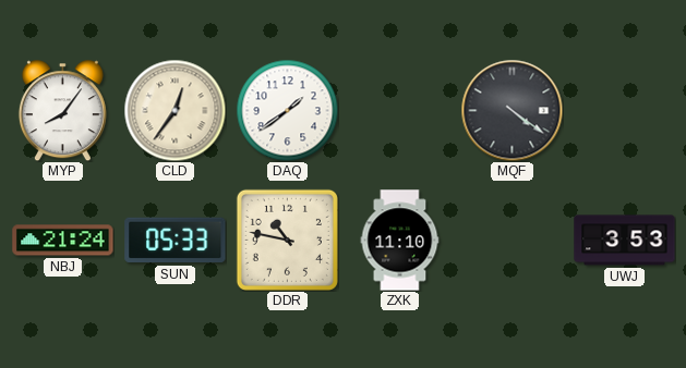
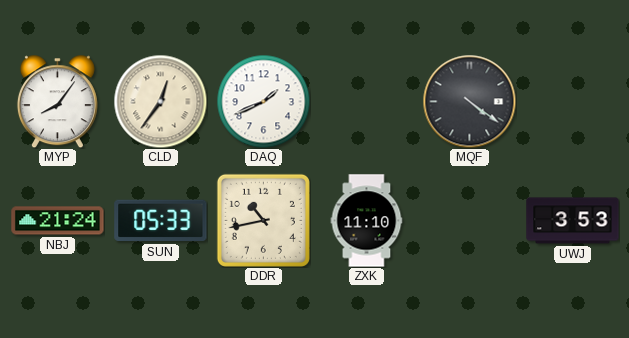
DAQ: 1:39 -> 1:41 (263, 101)
DDR: 10:47 -> 10:43 (263, 220)
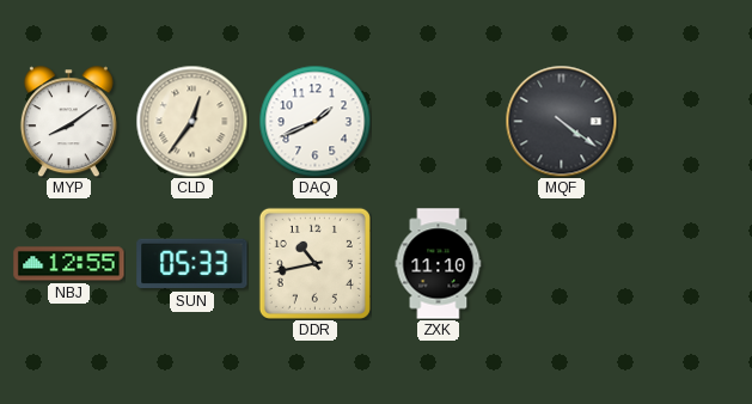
MYP: 8:06 -> 8:09 (68, 121)
NBJ: 21:24 -> 12:55 (69, 264)
UWJ: 3:53 -> none (573, 221)
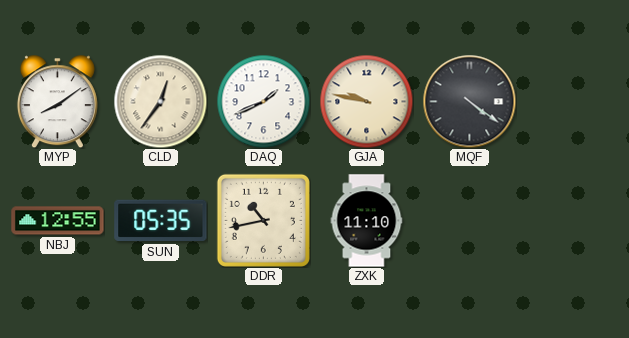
GJA: none -> 9:47 (366, 101)
SUN: 05:33 -> 05:35 (161, 221)
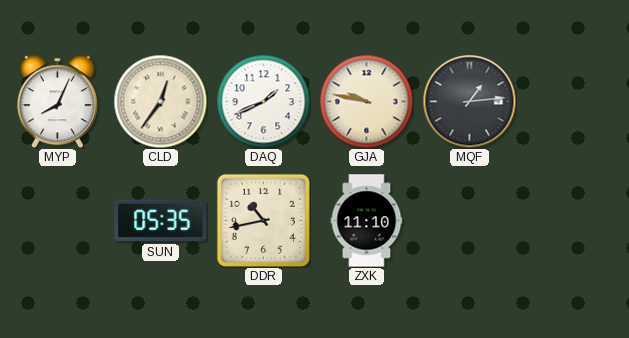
MYP: 8:09 -> 8:04 (57, 101)
MQF: 4:21 -> 1:14 (469, 101)
NBJ: 12:55 -> none (58, 221)
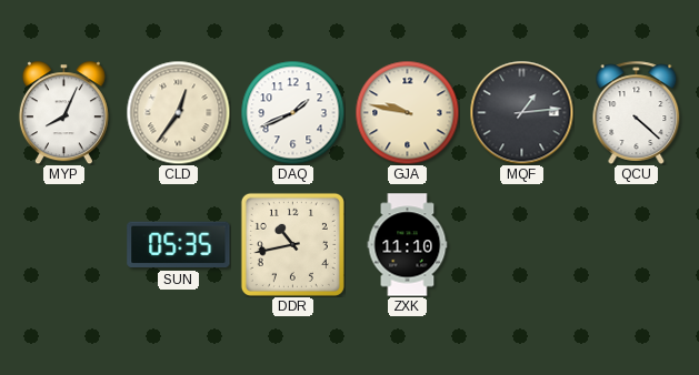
QCU: none -> 4:22 (637, 112)
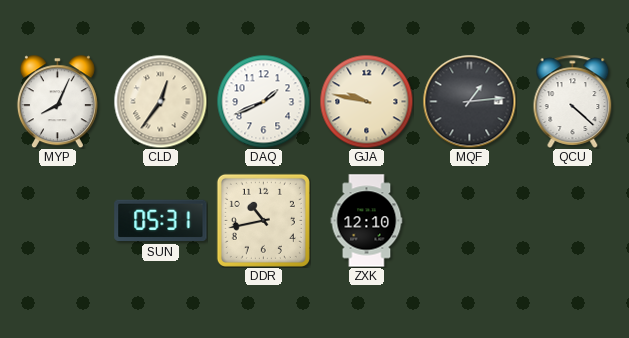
SUN: 05:35 -> 05:31 (161, 221)
ZXK: 11:10 -> 12:10 (367, 221)
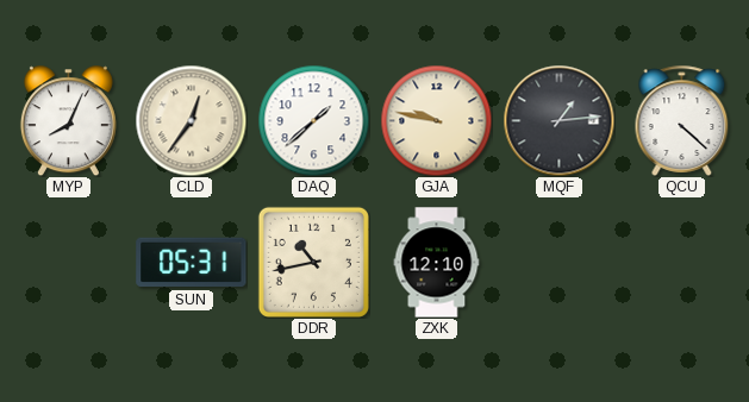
DAQ: 1:41 -> 1:38 (313, 120)
